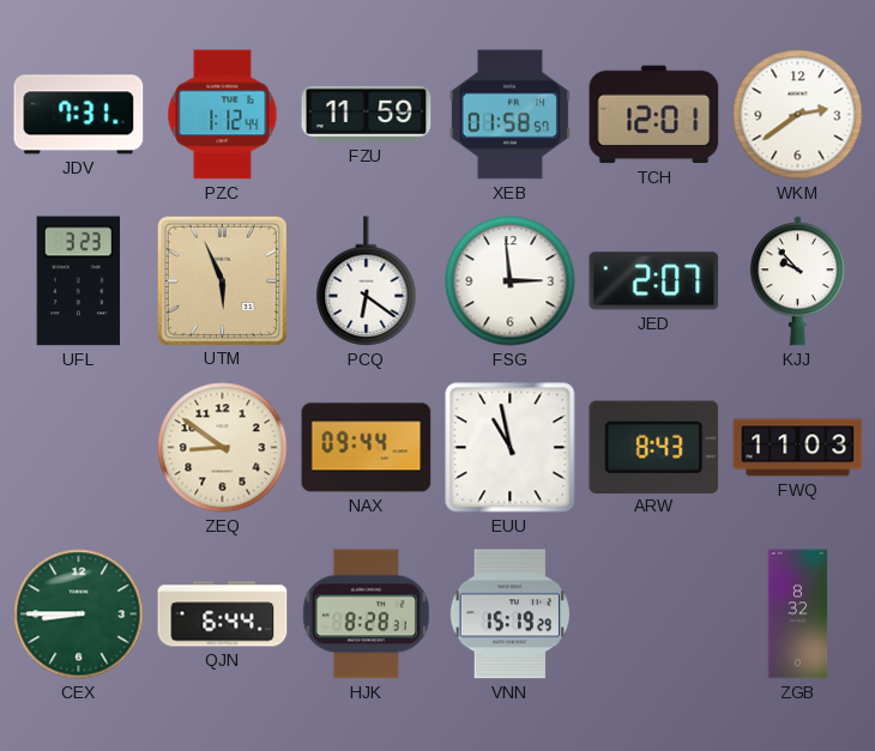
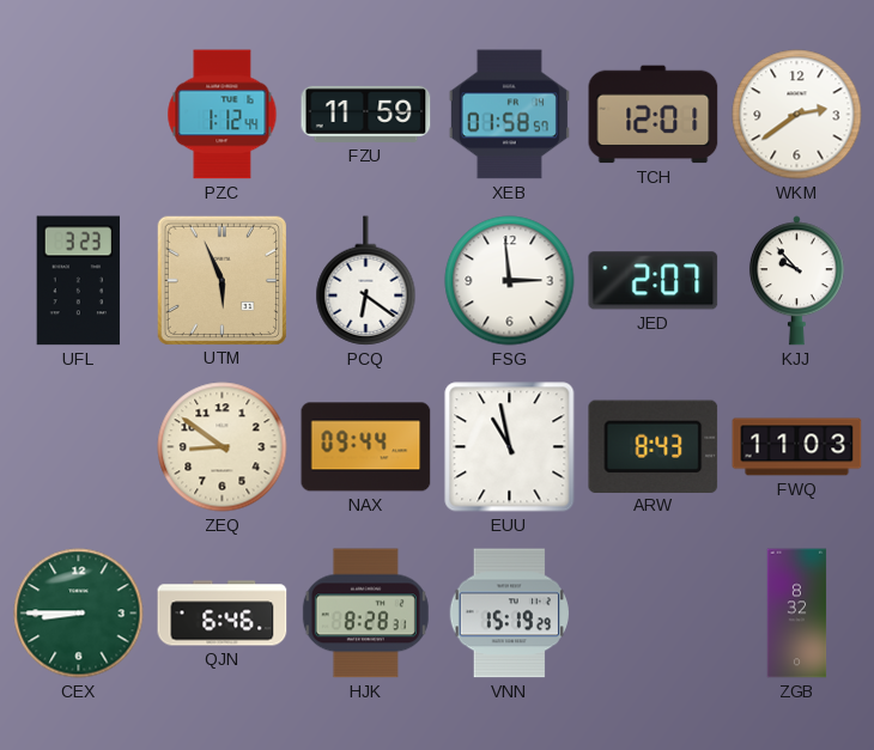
JDV: 7:31 -> none (79, 115)
QJN: 6:44 -> 6:46 (223, 614)
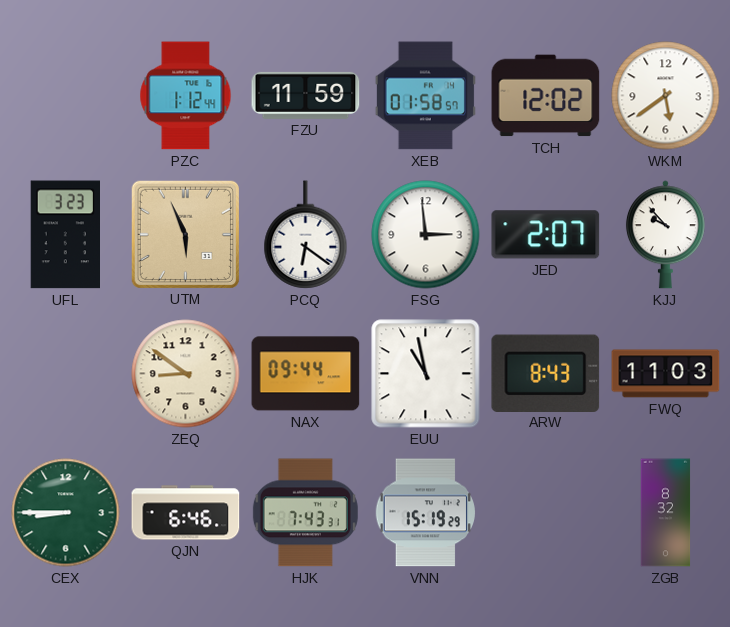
TCH: 12:01 -> 12:02 (546, 96)
WKM: 2:39 -> 5:39 (666, 96)
HJK: 8:28 -> 7:43 (305, 513)
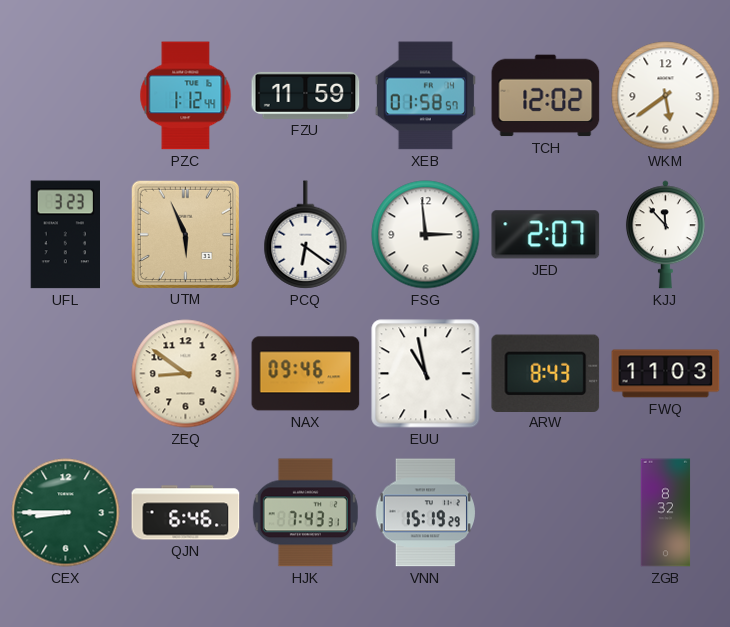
KJJ: 9:53 -> 11:53 (665, 235)
NAX: 09:44 -> 09:46 (306, 374)
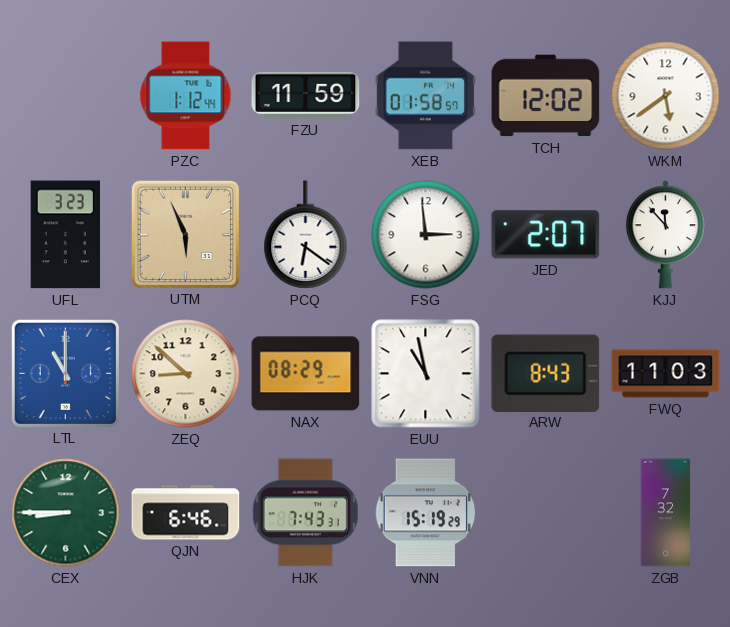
LTL: none -> 11:00 (65, 373)
ZEQ: 8:51 -> 8:52 (186, 374)
NAX: 09:46 -> 08:29 (306, 374)
ZGB: 8:32 -> 7:32 (666, 513)
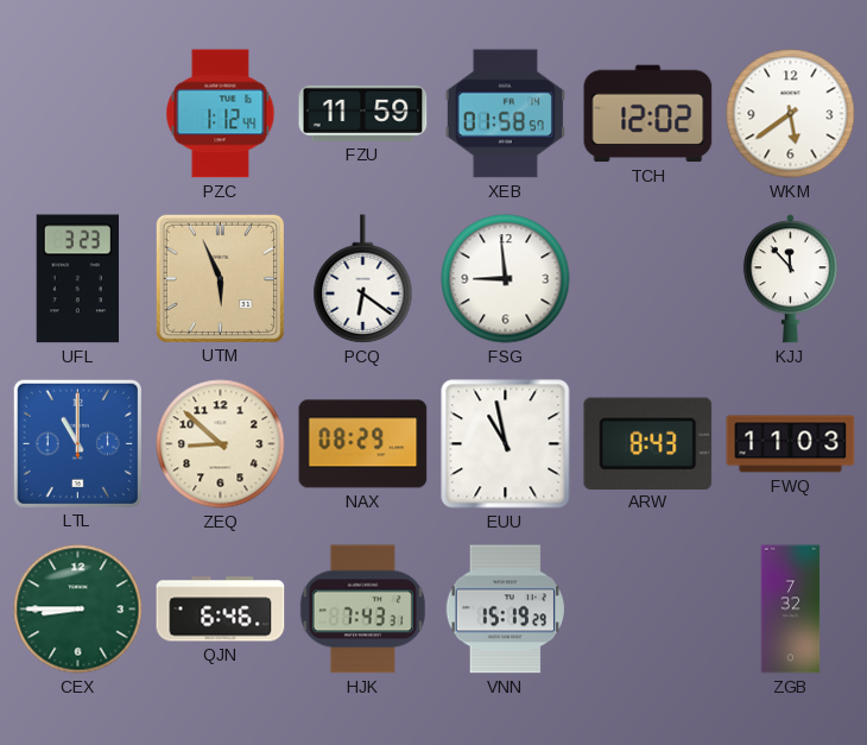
FSG: 2:59 -> 8:59 (506, 279)
JED: 2:07 -> none (546, 235)
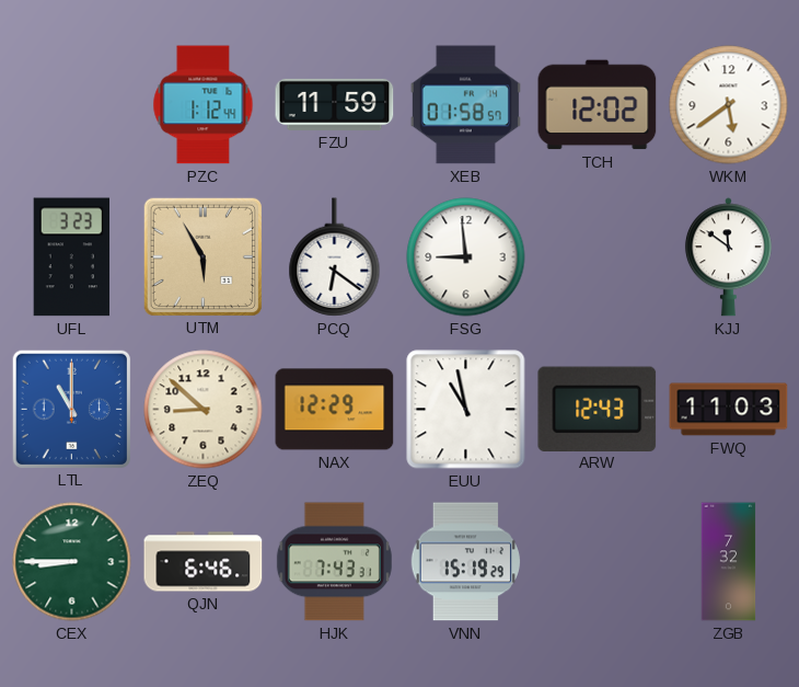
UTM: 5:56 -> 5:55 (202, 256)
KJJ: 11:53 -> 11:51 (728, 257)
NAX: 08:29 -> 12:29 (335, 410)
ARW: 8:43 -> 12:43 (598, 409)
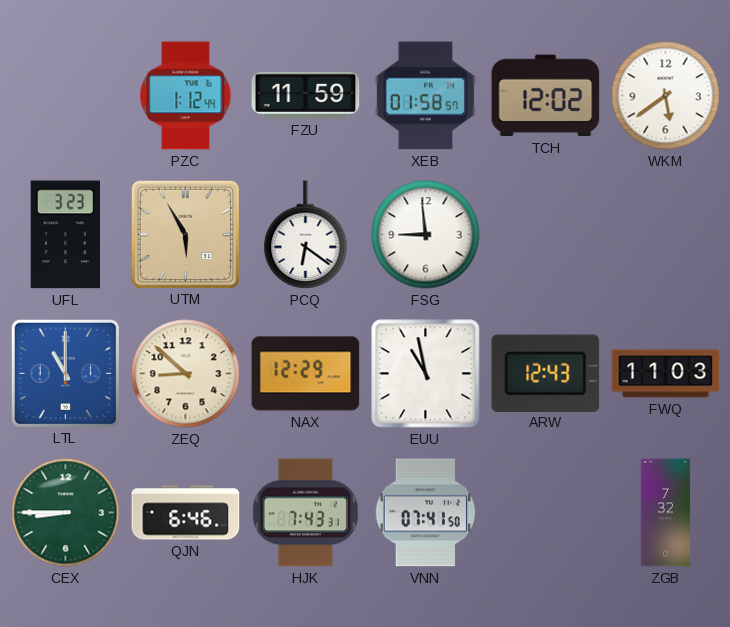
KJJ: 11:51 -> none (728, 257)
VNN: 15:19 -> 07:41 (425, 513)
